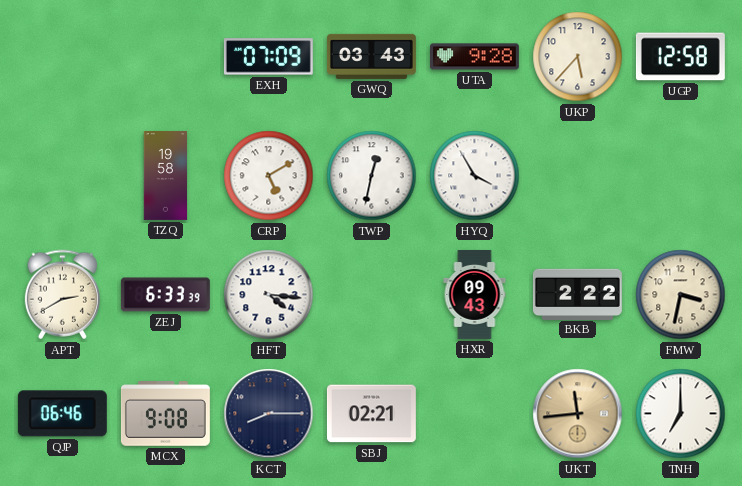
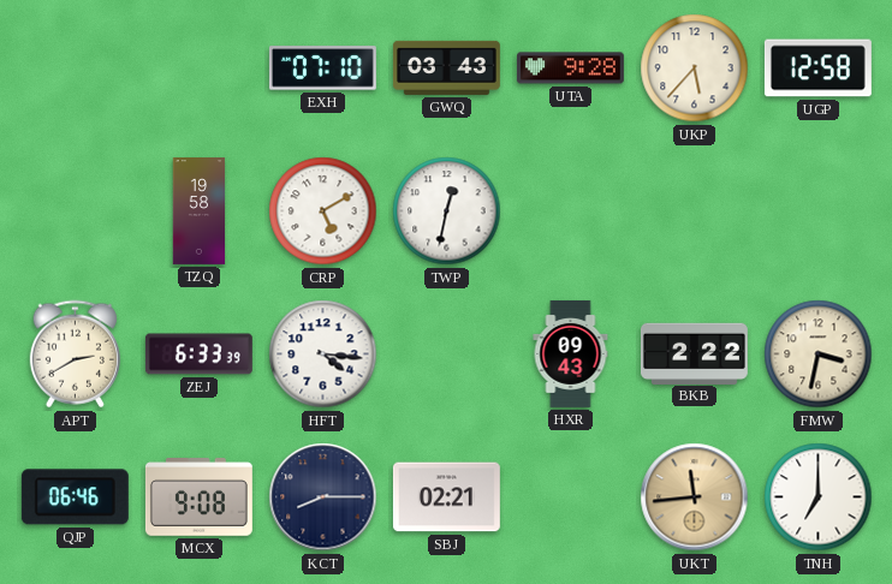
EXH: 07:09 -> 07:10 (322, 68)
HYQ: 3:55 -> none (475, 176)
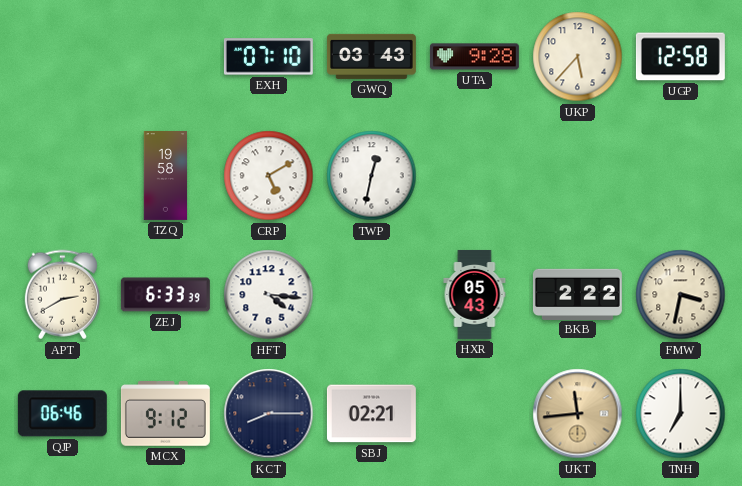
HXR: 09:43 -> 05:43 (475, 294)
MCX: 9:08 -> 9:12 (165, 414)
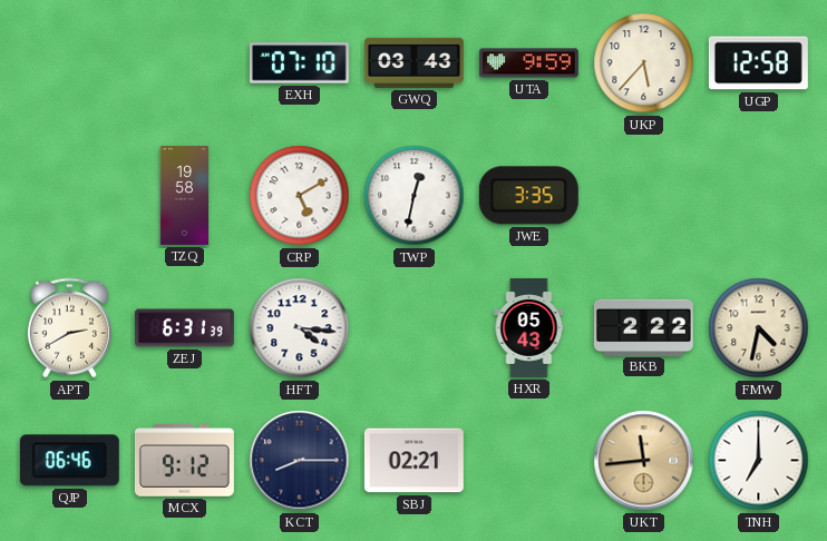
UTA: 9:28 -> 9:59 (528, 63)
JWE: none -> 3:35 (528, 196)
ZEJ: 6:33 -> 6:31 (184, 328)
FMW: 3:32 -> 4:32 (759, 328)
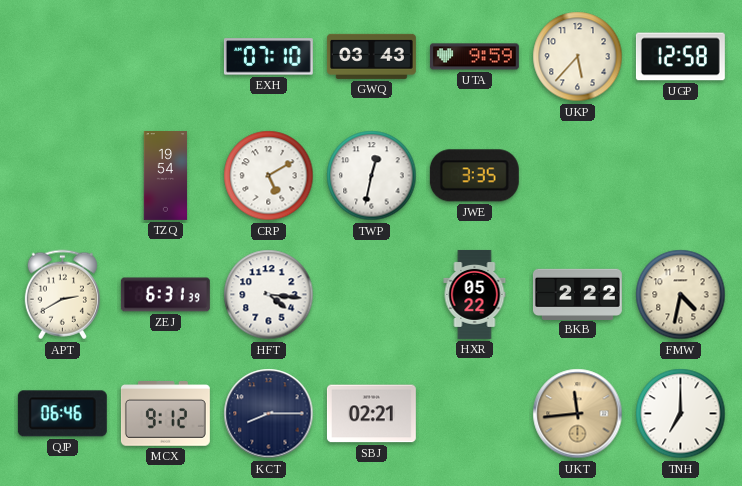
TZQ: 19:58 -> 19:54 (166, 176)
HXR: 05:43 -> 05:22 (475, 294)
